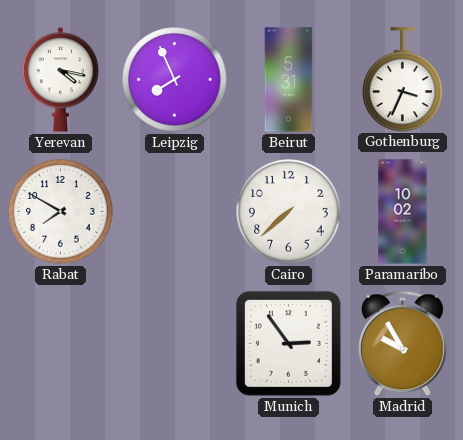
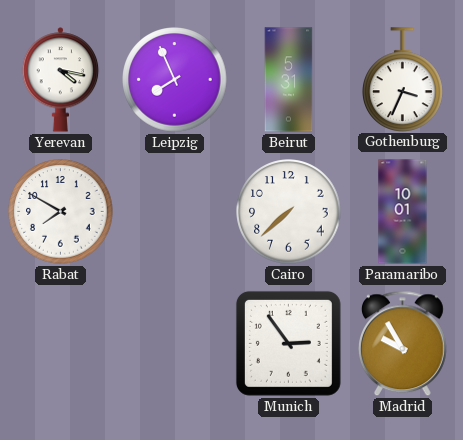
Paramaribo: 10:02 -> 10:01 (403, 212)
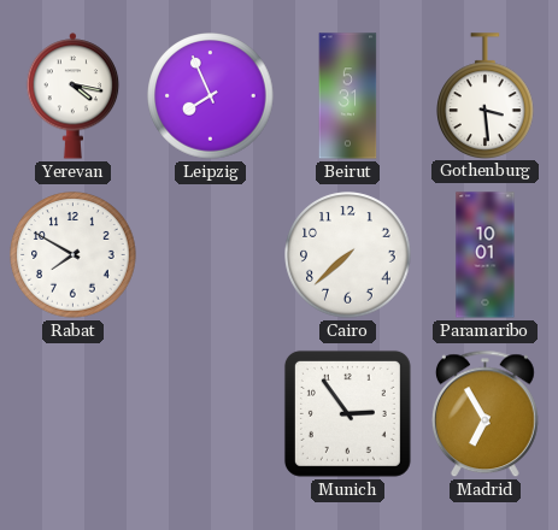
Gothenburg: 3:34 -> 3:29 (486, 95)
Madrid: 9:55 -> 6:55 (484, 414)
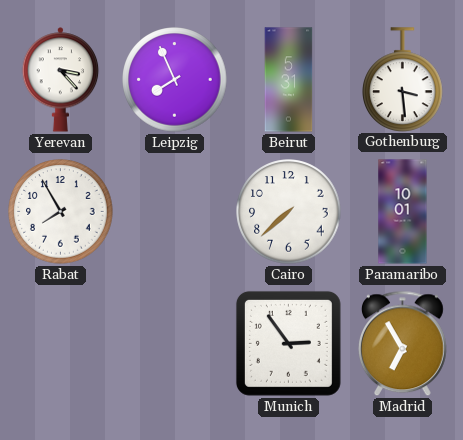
Yerevan: 4:17 -> 3:23 (61, 80)
Rabat: 7:50 -> 7:55 (61, 212)
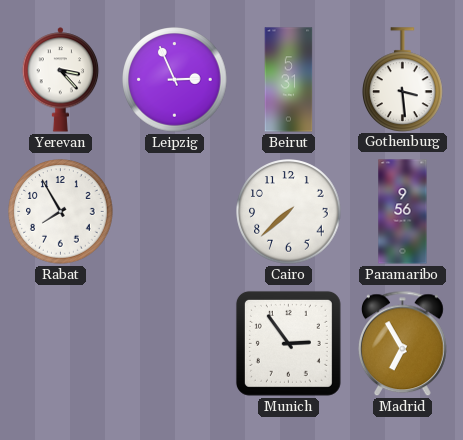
Leipzig: 7:56 -> 2:56 (175, 80)
Paramaribo: 10:01 -> 9:56 (403, 212)
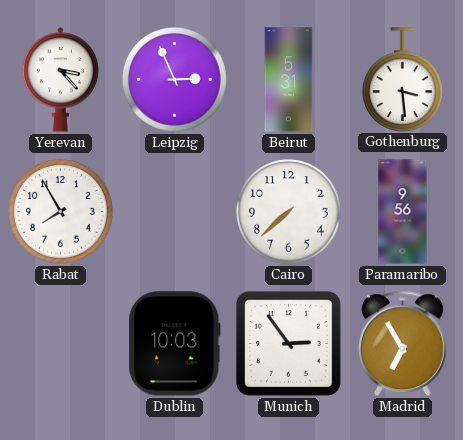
Dublin: none -> 10:03 (175, 344)
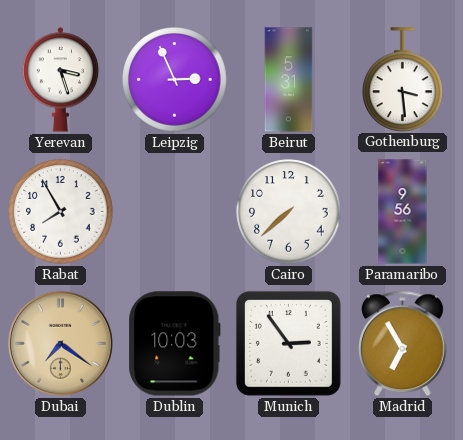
Yerevan: 3:23 -> 3:27 (61, 80)
Dubai: none -> 7:21 (60, 343)
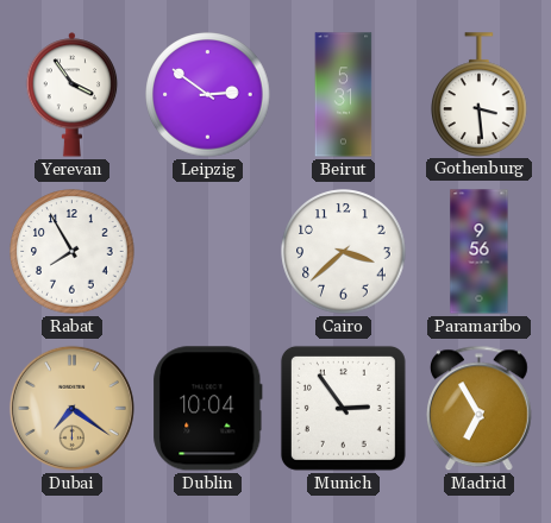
Yerevan: 3:27 -> 3:54 (73, 95)
Leipzig: 2:56 -> 2:51 (208, 95)
Cairo: 7:38 -> 3:38 (344, 252)
Dublin: 10:03 -> 10:04 (208, 409)
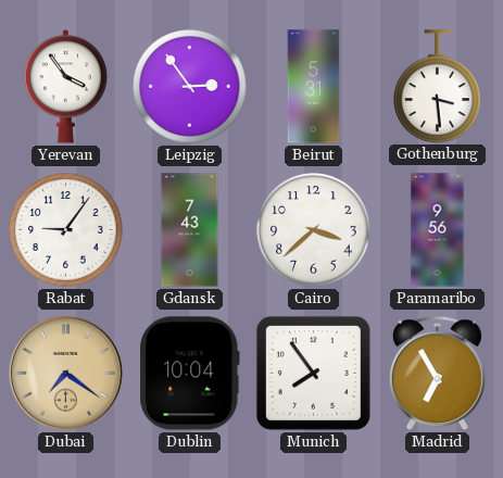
Leipzig: 2:51 -> 2:54 (190, 87)
Rabat: 7:55 -> 9:06 (66, 230)
Gdansk: none -> 7:43 (190, 230)
Munich: 2:54 -> 7:54 (313, 373)
